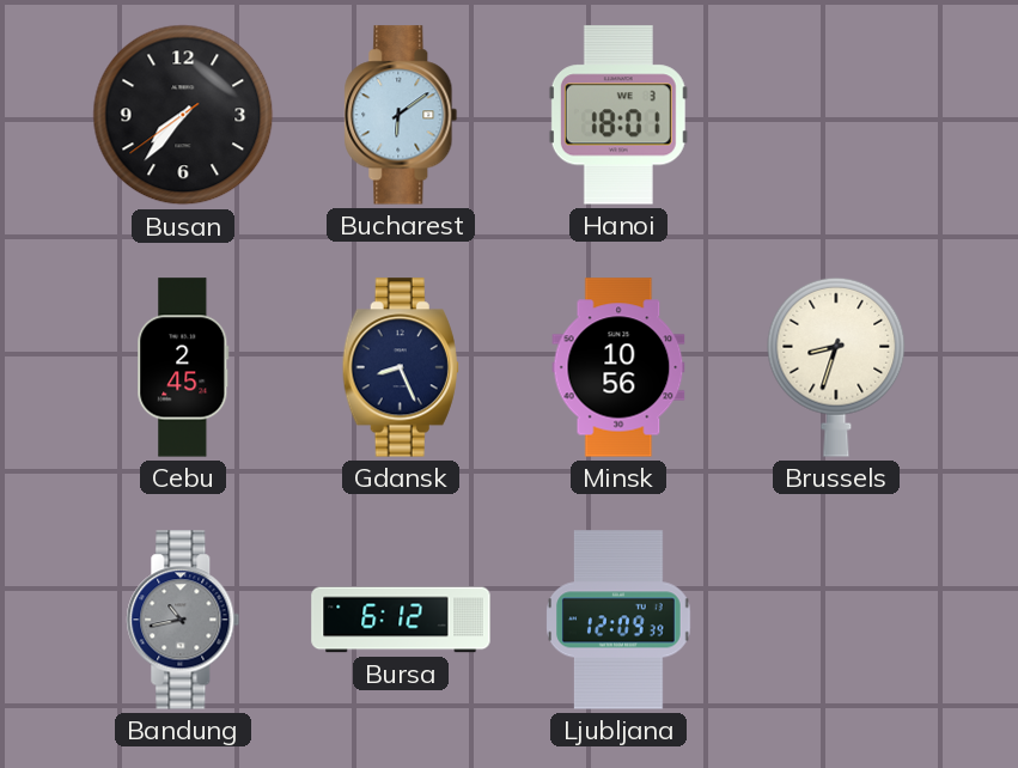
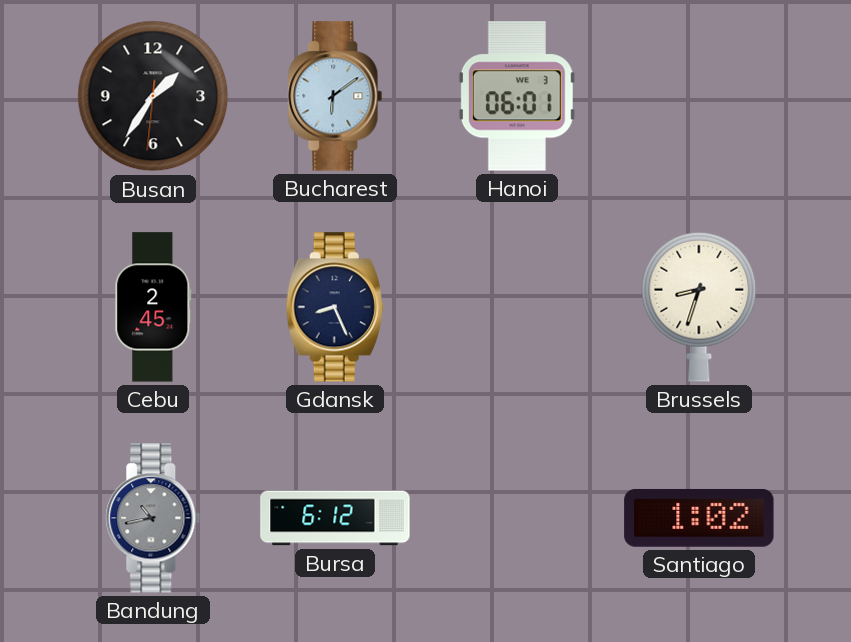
Busan: 7:36 -> 1:35 (153, 96)
Hanoi: 18:01 -> 06:01 (517, 96)
Minsk: 10:56 -> none (618, 367)
Ljubljana: 12:09 -> none (618, 620)
Santiago: none -> 1:02 (699, 518)
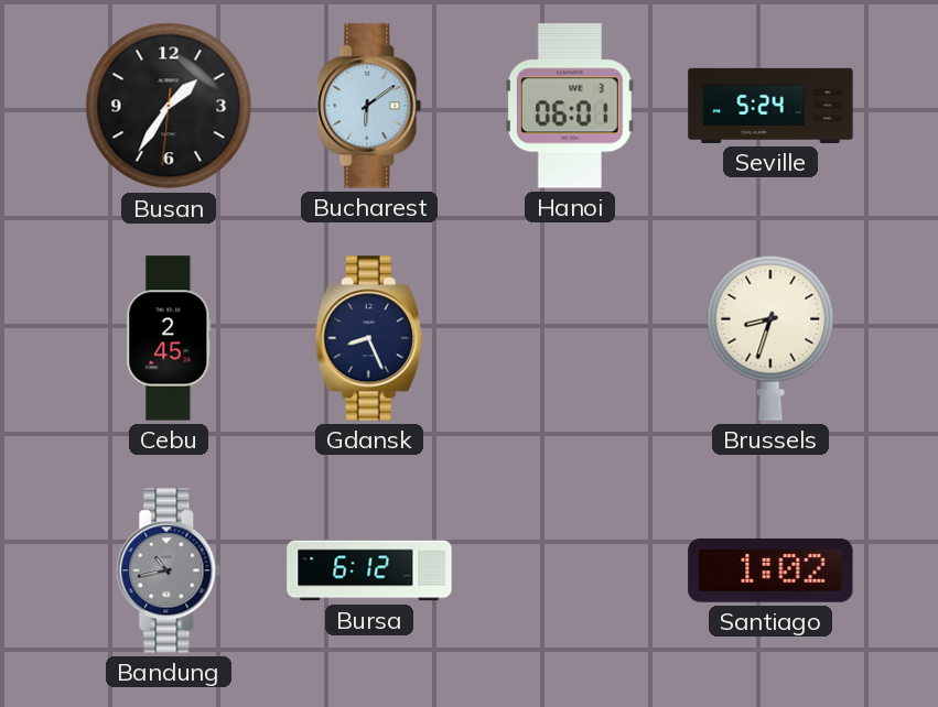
Seville: none -> 5:24 (770, 106)
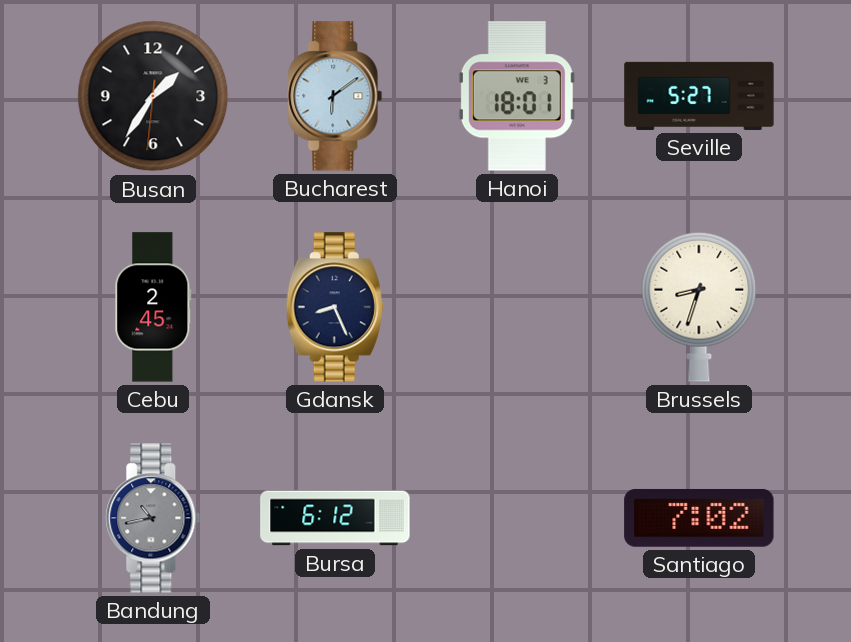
Hanoi: 06:01 -> 18:01 (517, 96)
Seville: 5:24 -> 5:27 (699, 96)
Santiago: 1:02 -> 7:02 (699, 518)
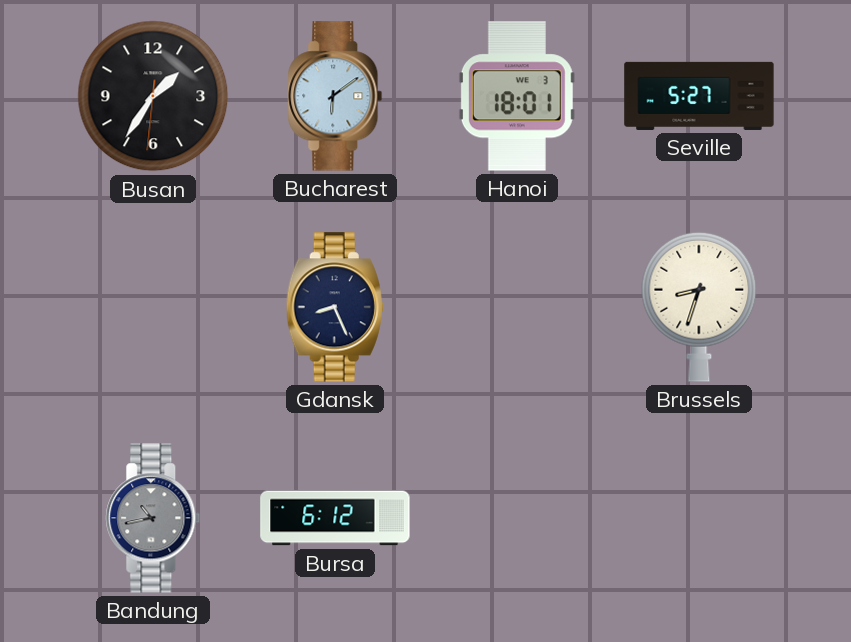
Cebu: 2:45 -> none (153, 307)
Santiago: 7:02 -> none (699, 518)
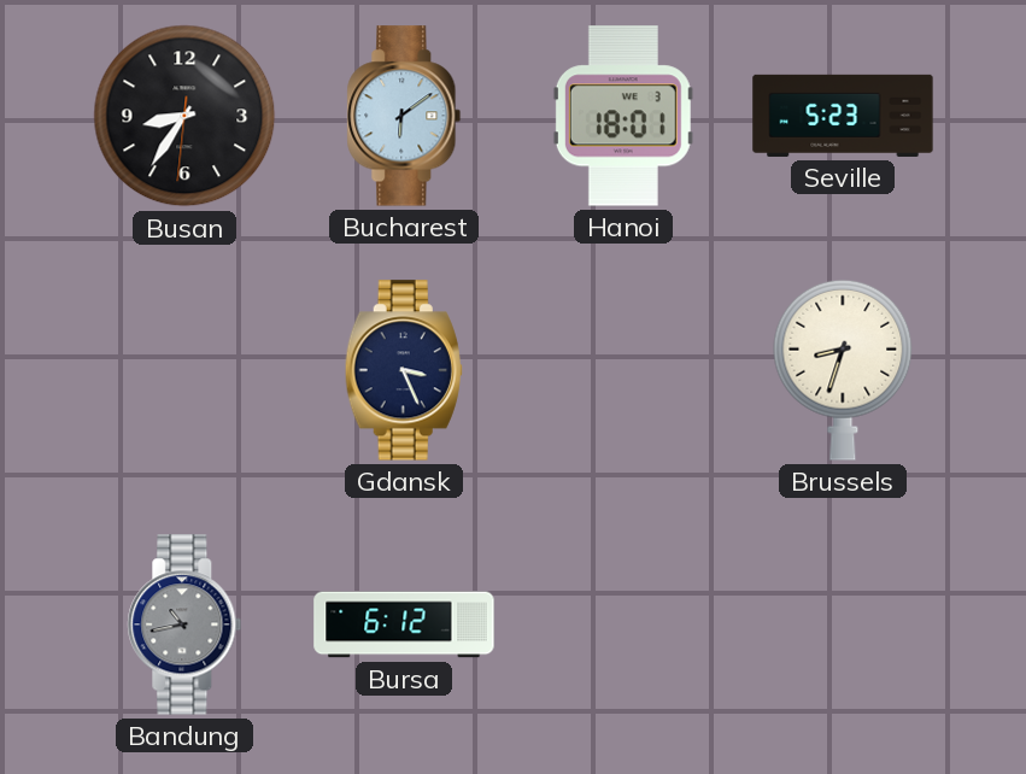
Busan: 1:35 -> 8:35 (184, 116)
Seville: 5:27 -> 5:23 (843, 116)
Gdansk: 8:26 -> 3:26 (404, 370)
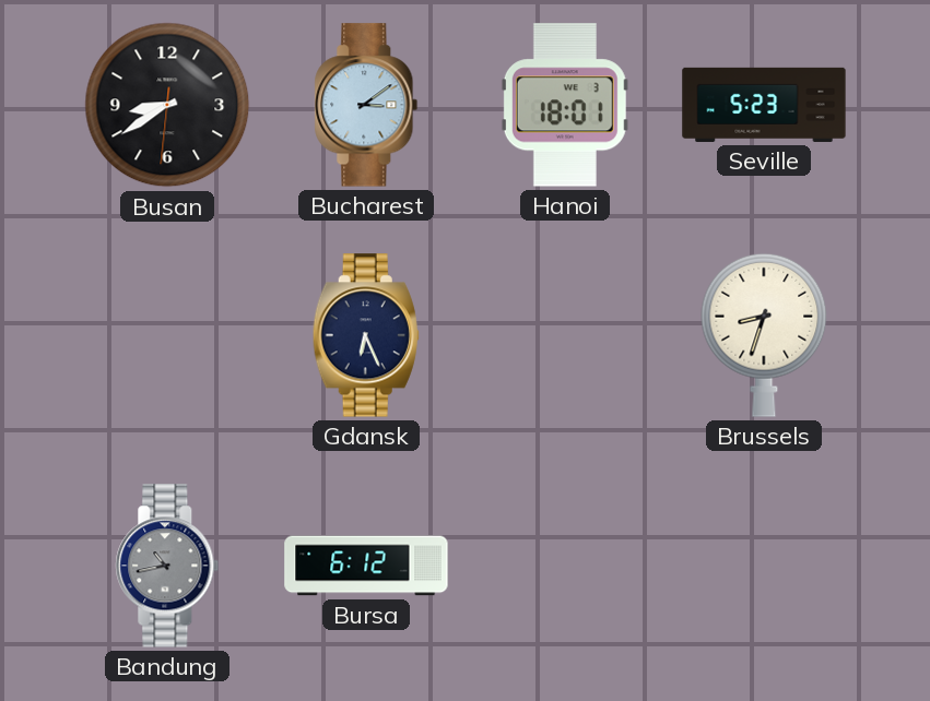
Busan: 8:35 -> 8:39 (167, 105)
Bucharest: 6:09 -> 3:09 (366, 105)
Gdansk: 3:26 -> 6:26 (366, 335)
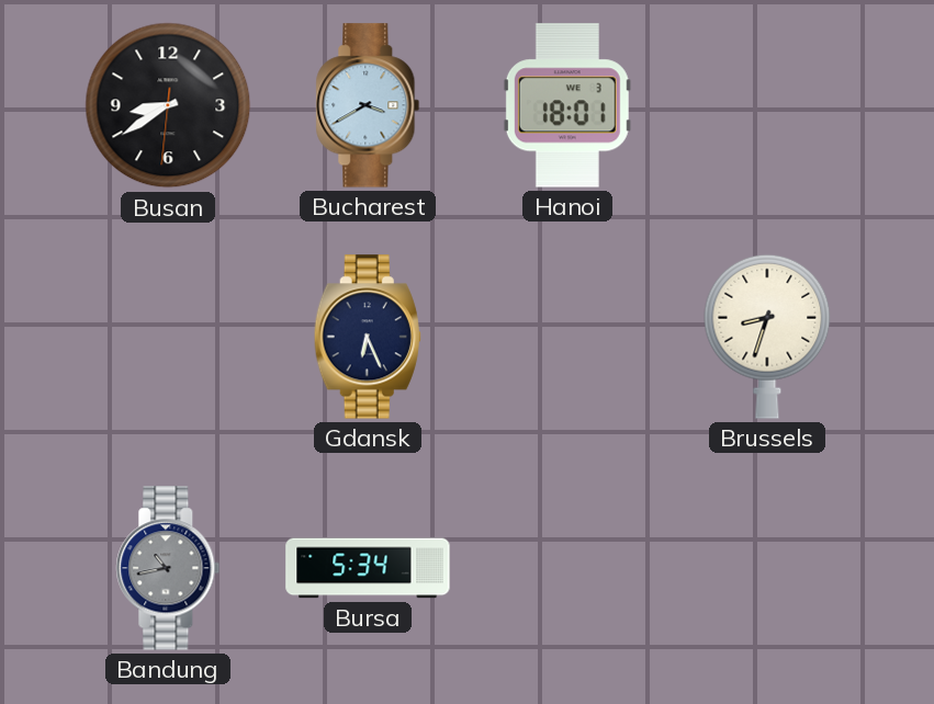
Bucharest: 3:09 -> 3:40 (368, 105)
Seville: 5:23 -> none (764, 105)
Bursa: 6:12 -> 5:34 (368, 568)
